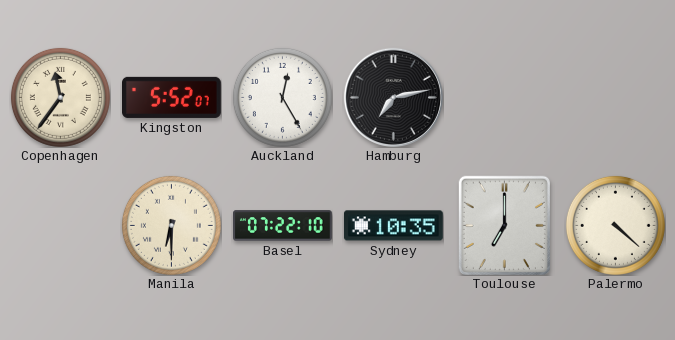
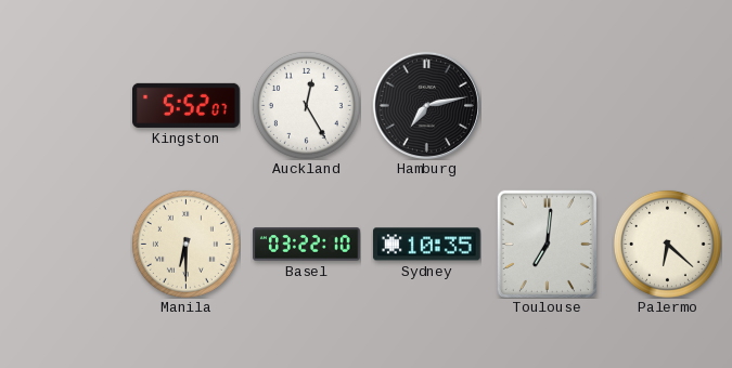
Copenhagen: 11:36 -> none (60, 97)
Basel: 07:22 -> 03:22 (307, 245)
Toulouse: 7:00 -> 7:01 (547, 244)
Palermo: 4:22 -> 6:22 (667, 244)
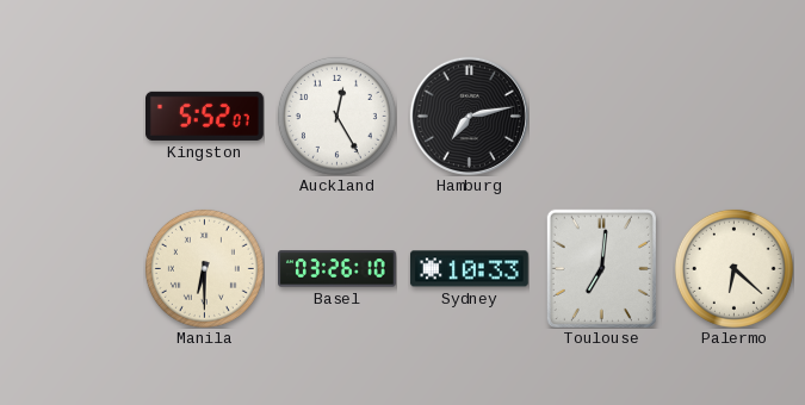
Basel: 03:22 -> 03:26 (338, 269)
Sydney: 10:35 -> 10:33 (469, 269)
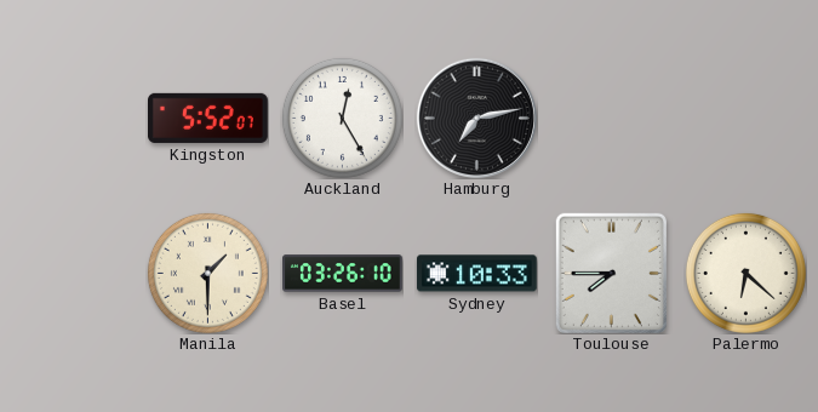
Manila: 6:30 -> 1:30 (207, 273)
Toulouse: 7:01 -> 7:45 (611, 273)
